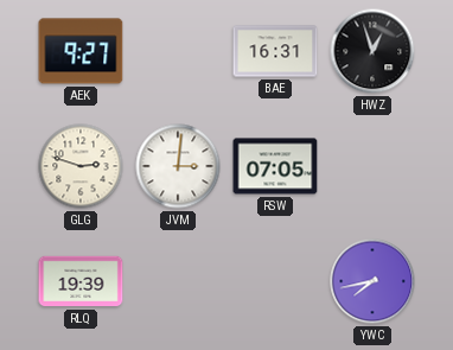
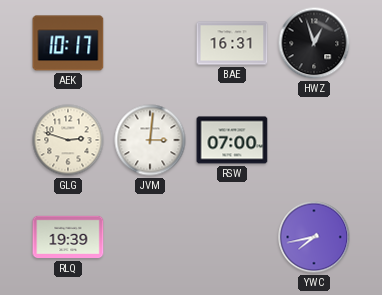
AEK: 9:27 -> 10:17 (68, 43)
RSW: 07:05 -> 07:00 (232, 140)
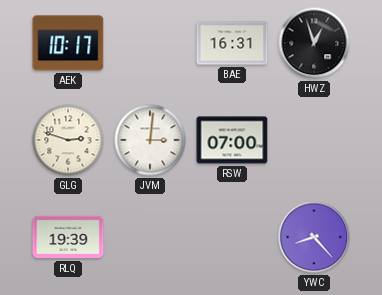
YWC: 7:43 -> 8:23 (314, 237)
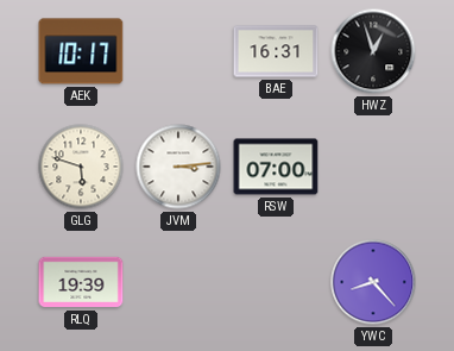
GLG: 2:48 -> 5:48 (81, 167)
JVM: 3:01 -> 3:14 (178, 167)
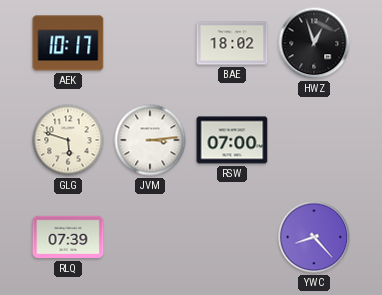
BAE: 16:31 -> 18:02 (232, 43)
RLQ: 19:39 -> 07:39 (68, 237)
